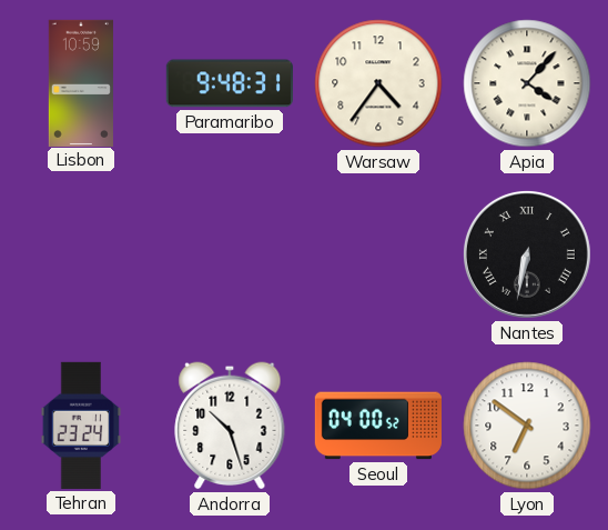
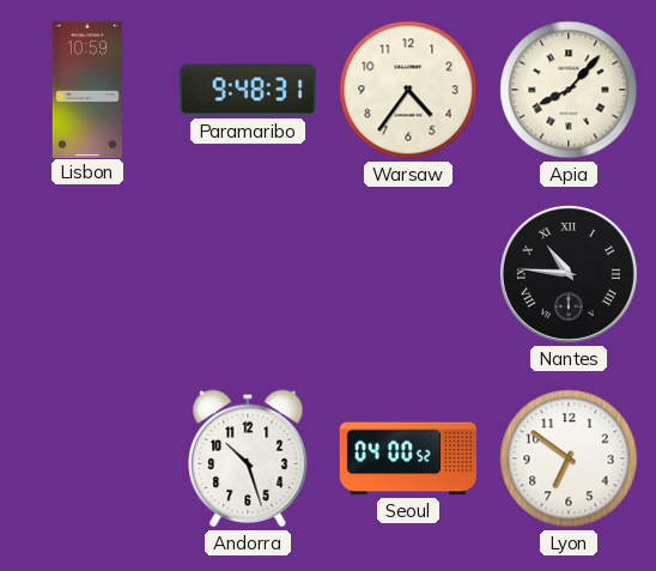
Apia: 4:07 -> 8:07 (569, 90)
Nantes: 6:32 -> 10:46 (569, 274)
Tehran: 23:24 -> none (81, 426)
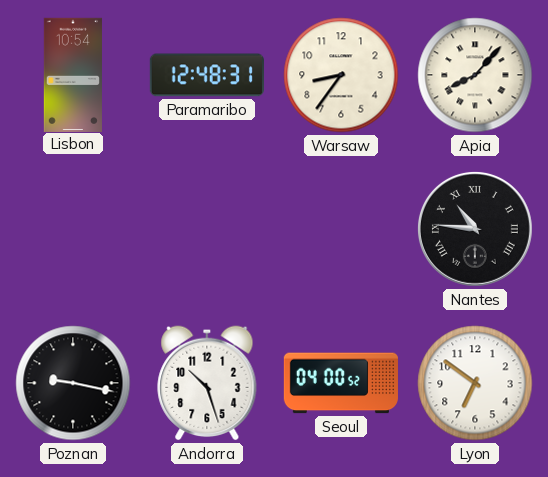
Lisbon: 10:59 -> 10:54 (73, 74)
Paramaribo: 9:48 -> 12:48 (207, 75)
Warsaw: 4:36 -> 8:36 (341, 75)
Poznan: none -> 9:17 (73, 383)
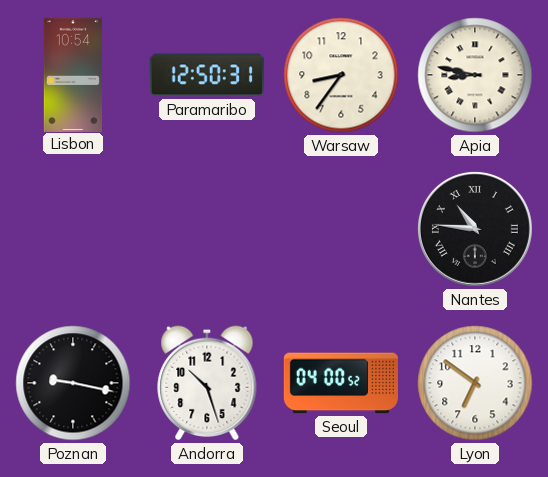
Paramaribo: 12:48 -> 12:50 (207, 75)
Apia: 8:07 -> 8:47 (475, 75)
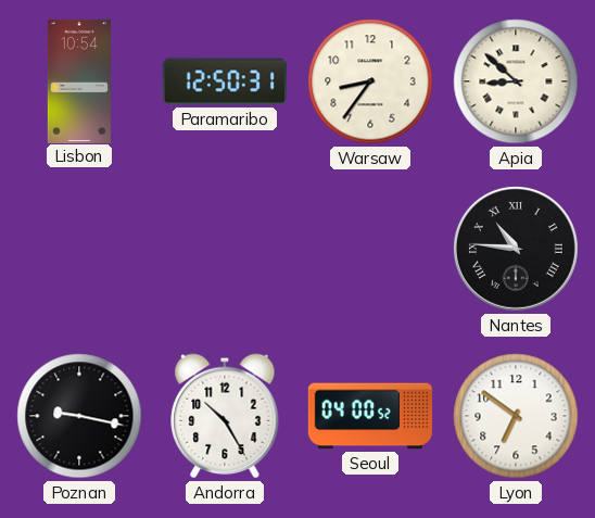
Apia: 8:47 -> 8:52 (516, 81)
Andorra: 10:27 -> 10:25 (225, 416)
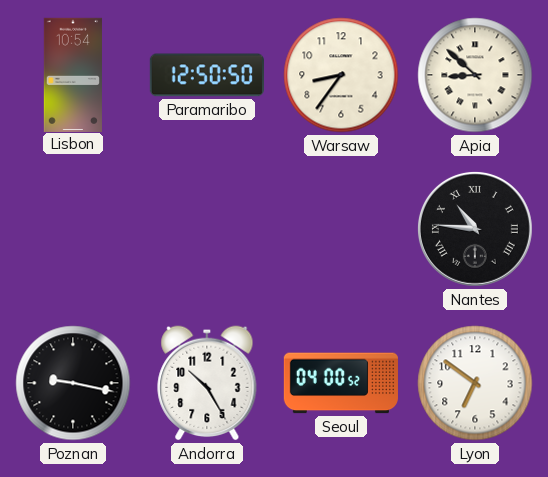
Paramaribo: 12:50:31 -> 12:50:50 (207, 75)
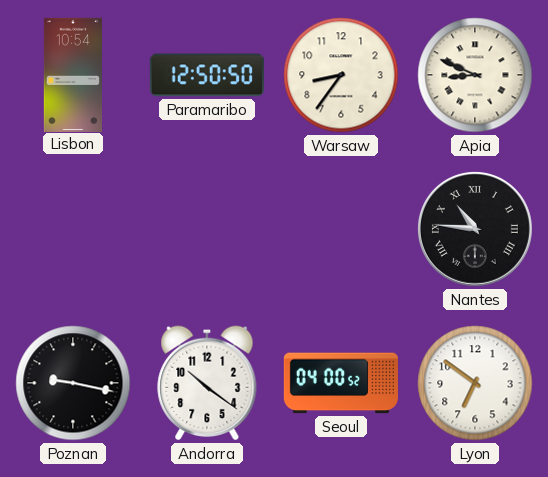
Apia: 8:52 -> 8:49 (475, 75)
Andorra: 10:25 -> 10:21 (207, 383)
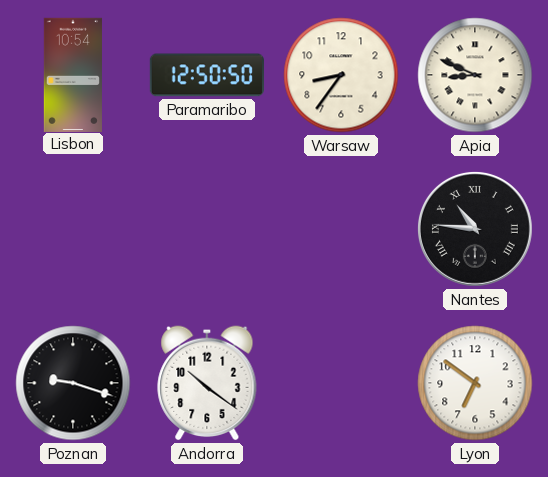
Poznan: 9:17 -> 9:18 (73, 383)
Seoul: 04:00 -> none (340, 383)
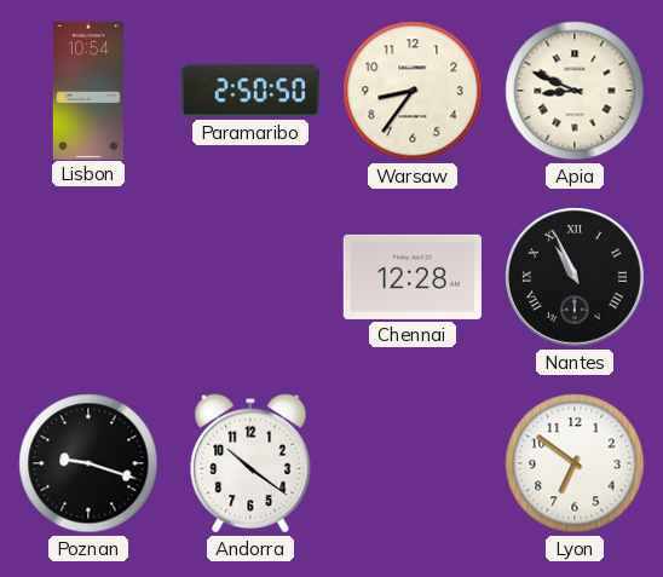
Paramaribo: 12:50 -> 2:50 (250, 91)
Chennai: none -> 12:28 (413, 277)
Nantes: 10:46 -> 10:56 (575, 277)
